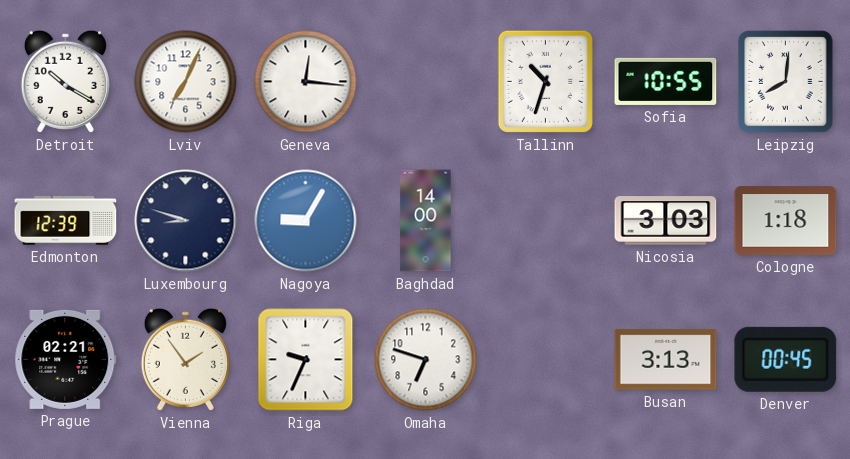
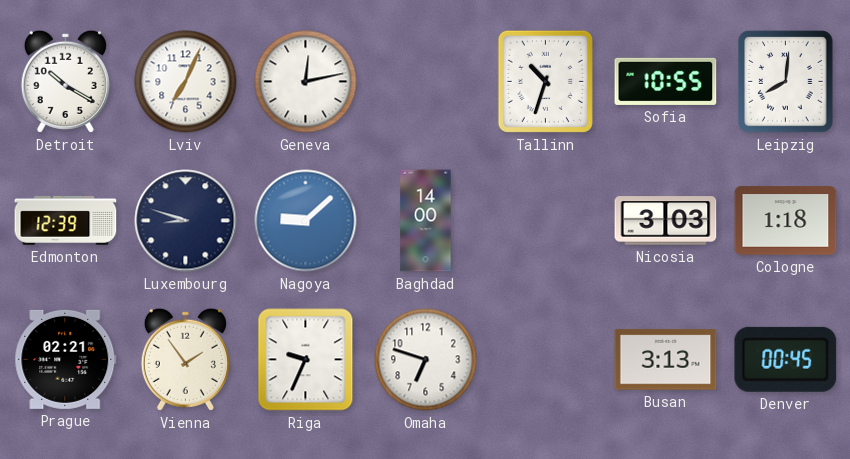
Geneva: 12:16 -> 12:13 (306, 82)
Nagoya: 9:05 -> 9:08 (306, 221)
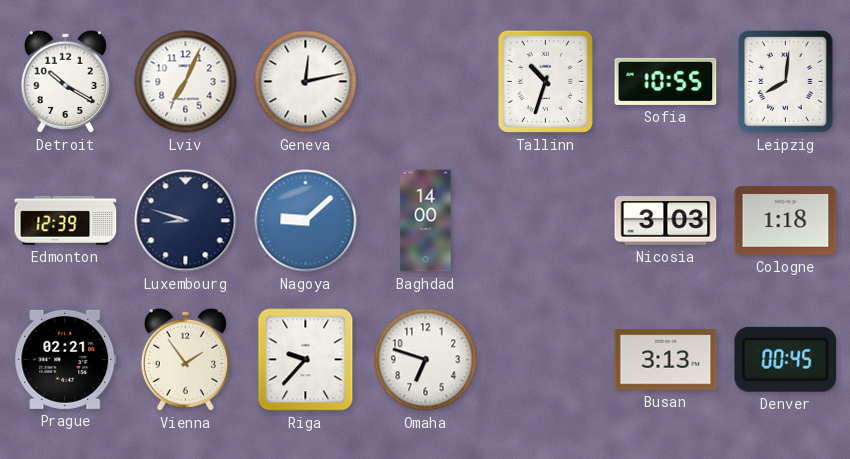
Riga: 9:34 -> 9:37 (306, 360)
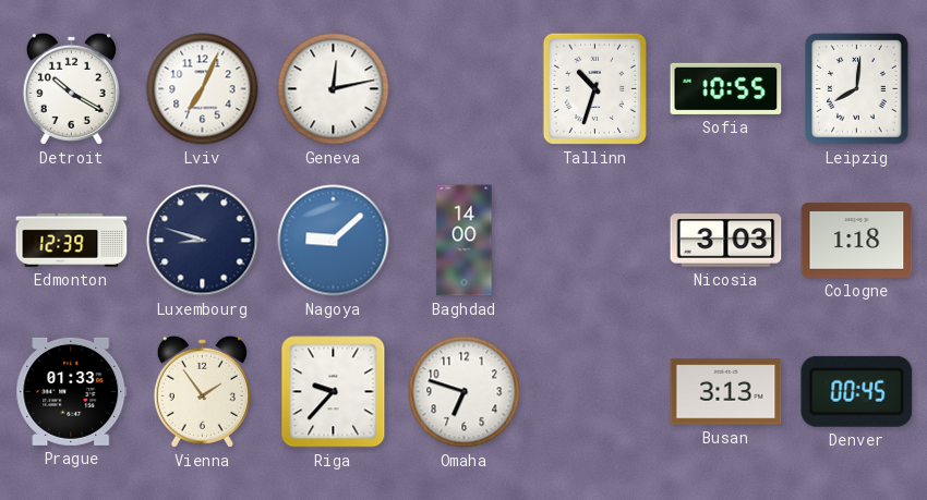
Prague: 02:21 -> 01:33 (72, 391)
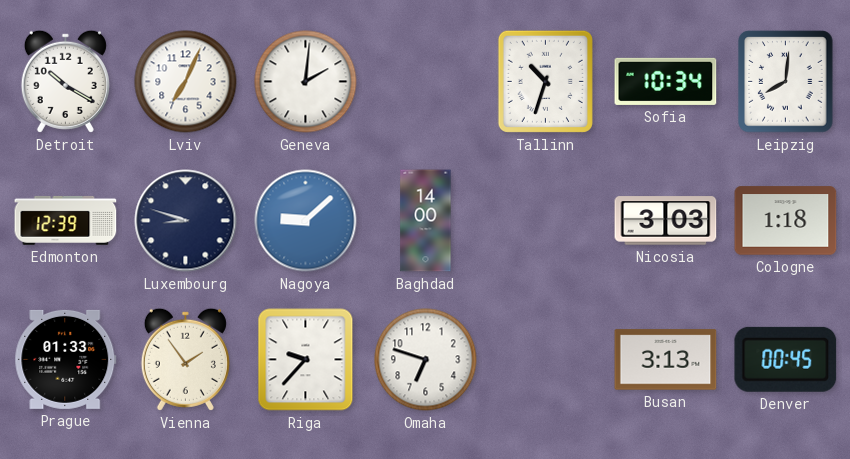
Geneva: 12:13 -> 2:01 (306, 82)
Sofia: 10:55 -> 10:34 (666, 81)
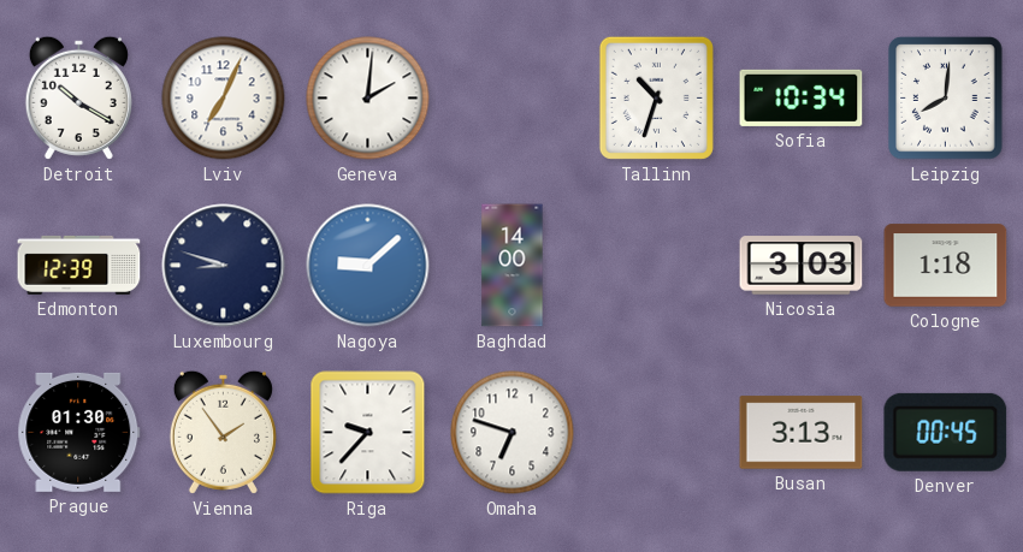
Prague: 01:33 -> 01:30 (79, 432)
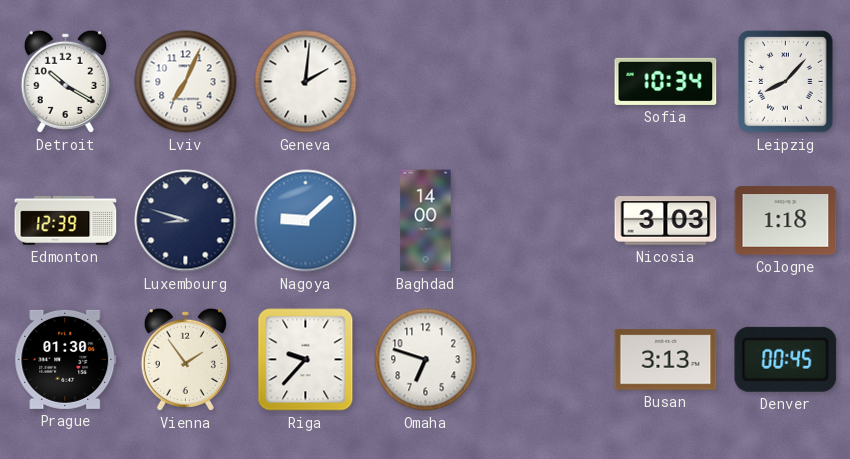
Tallinn: 10:33 -> none (656, 97)
Leipzig: 8:01 -> 8:07 (786, 82)
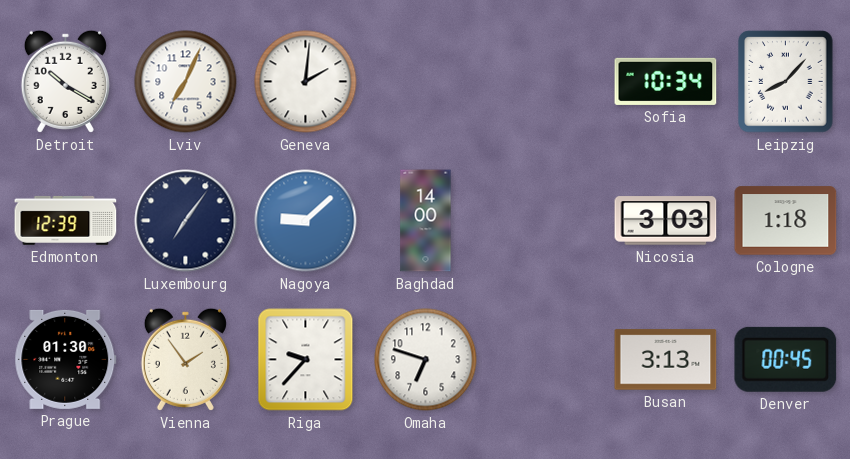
Luxembourg: 8:48 -> 7:06 (186, 221)
